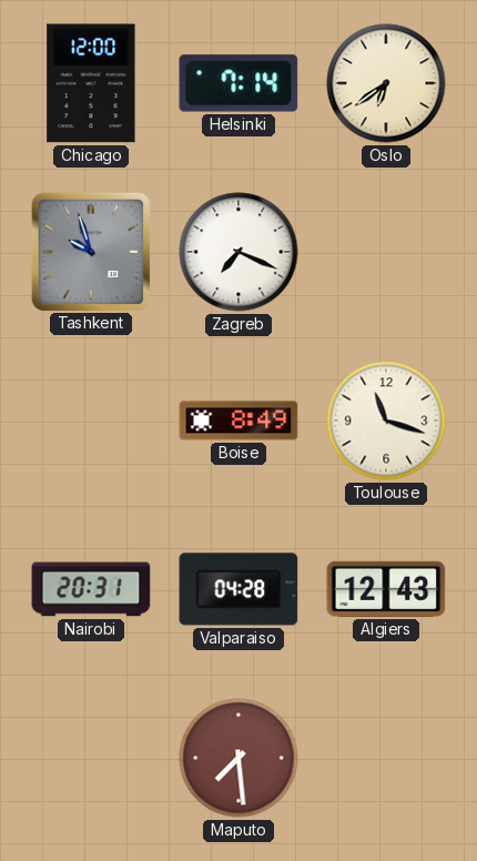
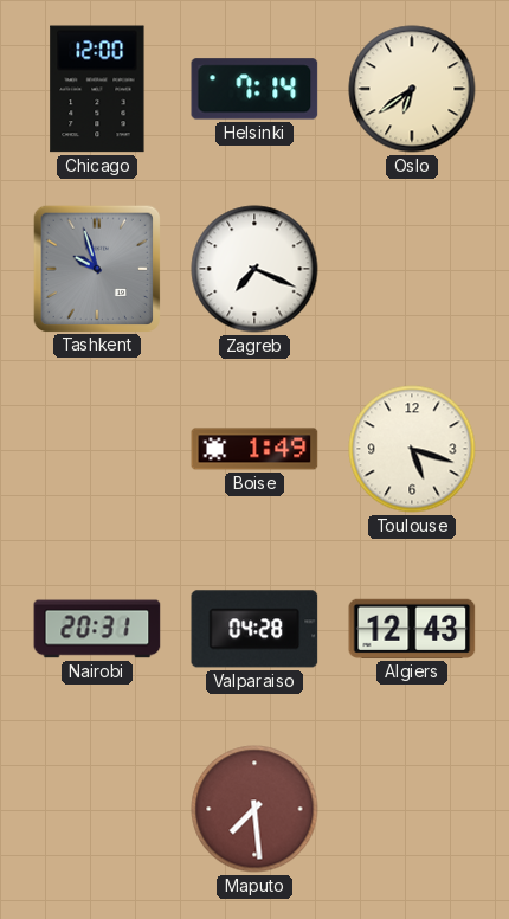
Boise: 8:49 -> 1:49 (254, 449)
Toulouse: 11:18 -> 5:18 (412, 449)
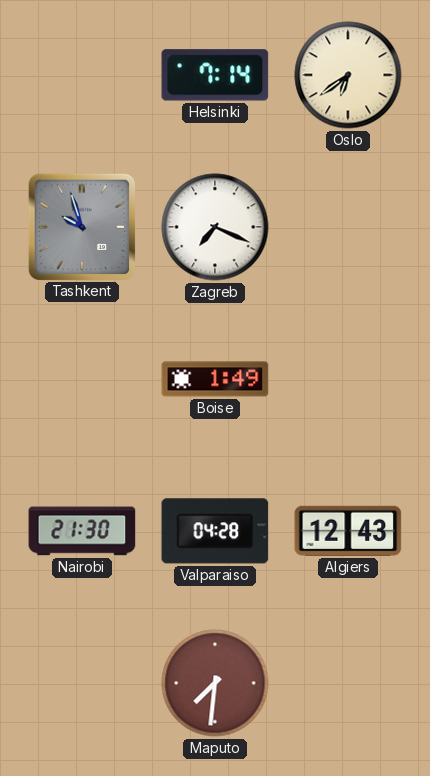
Chicago: 12:00 -> none (97, 89)
Toulouse: 5:18 -> none (412, 449)
Nairobi: 20:31 -> 21:30 (82, 531)
Maputo: 7:29 -> 7:31 (215, 683)
